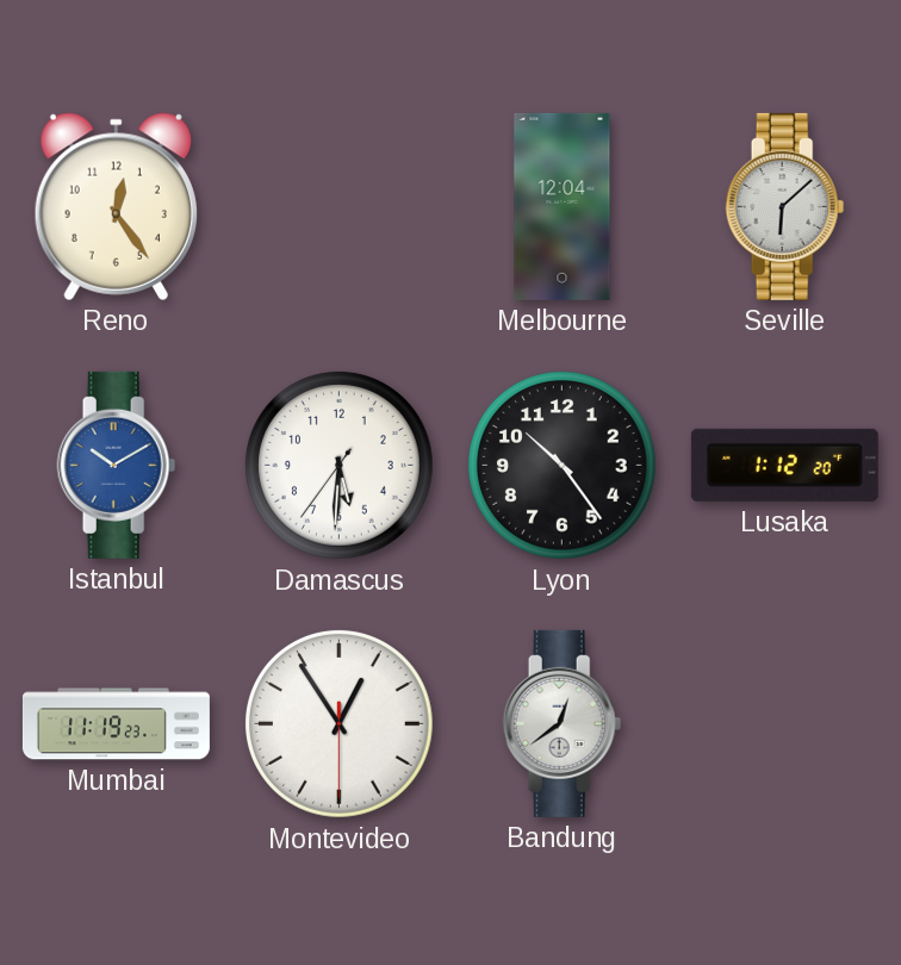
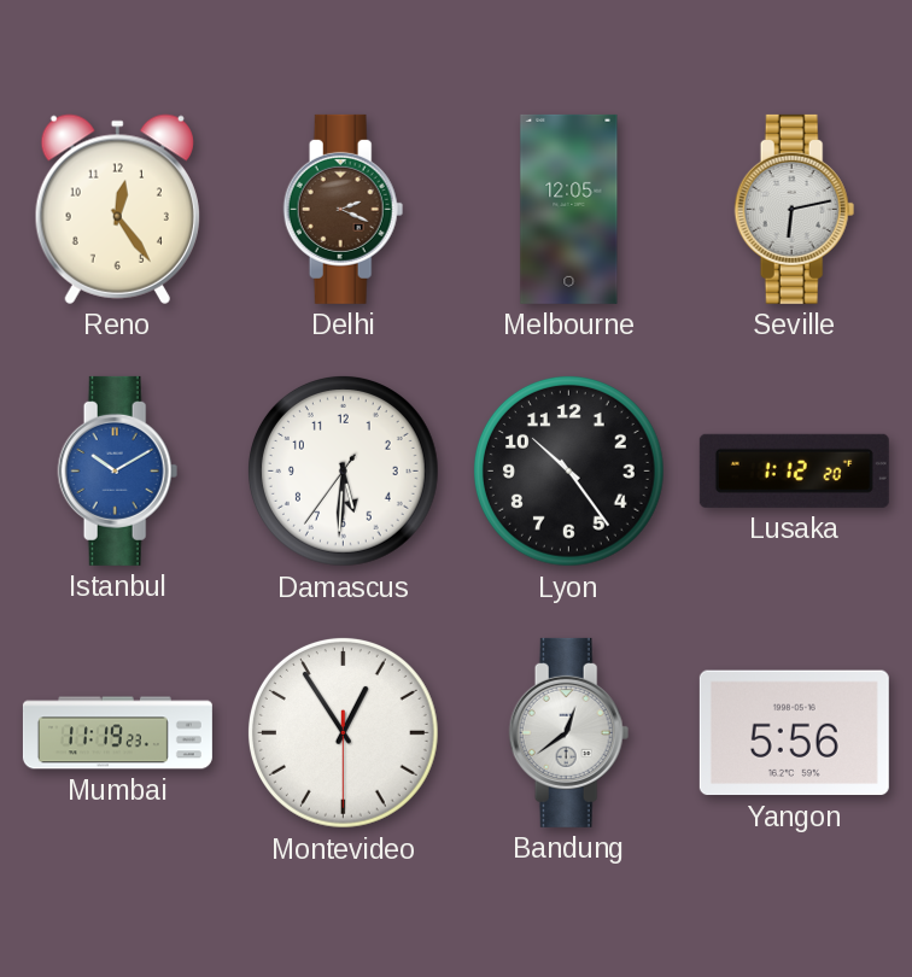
Delhi: none -> 2:19 (344, 209)
Melbourne: 12:04 -> 12:05 (569, 209)
Seville: 6:08 -> 6:13 (795, 209)
Yangon: none -> 5:56 (794, 733)
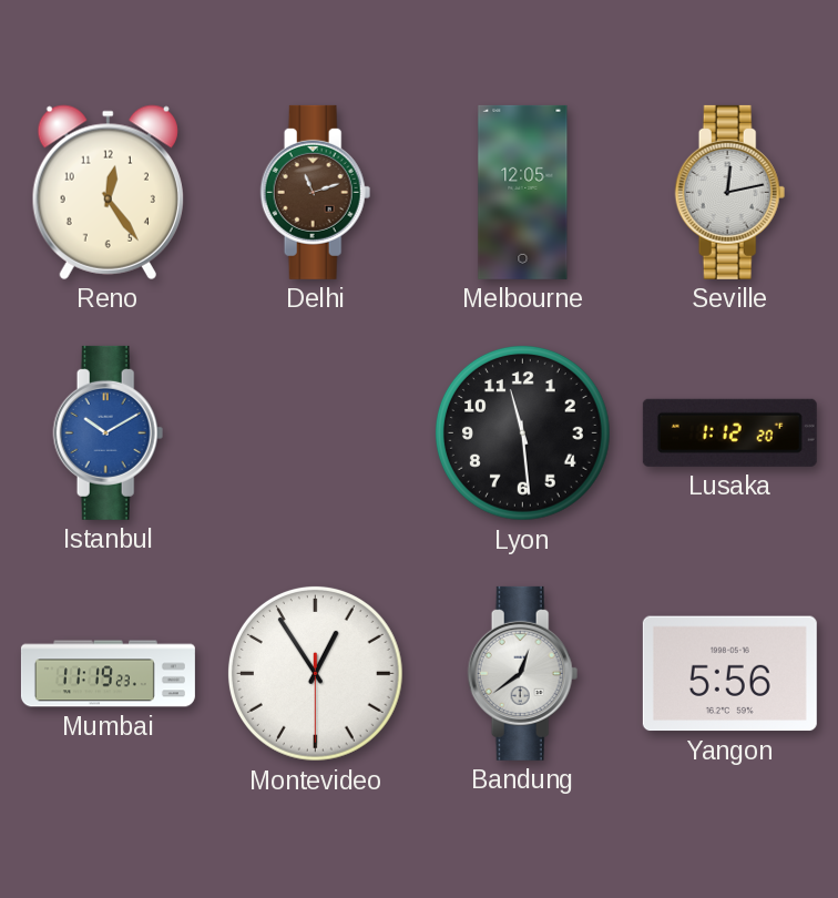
Delhi: 2:19 -> 11:12 (316, 192)
Seville: 6:13 -> 12:13 (730, 192)
Damascus: 5:30 -> none (344, 472)
Lyon: 10:24 -> 11:29 (523, 433)
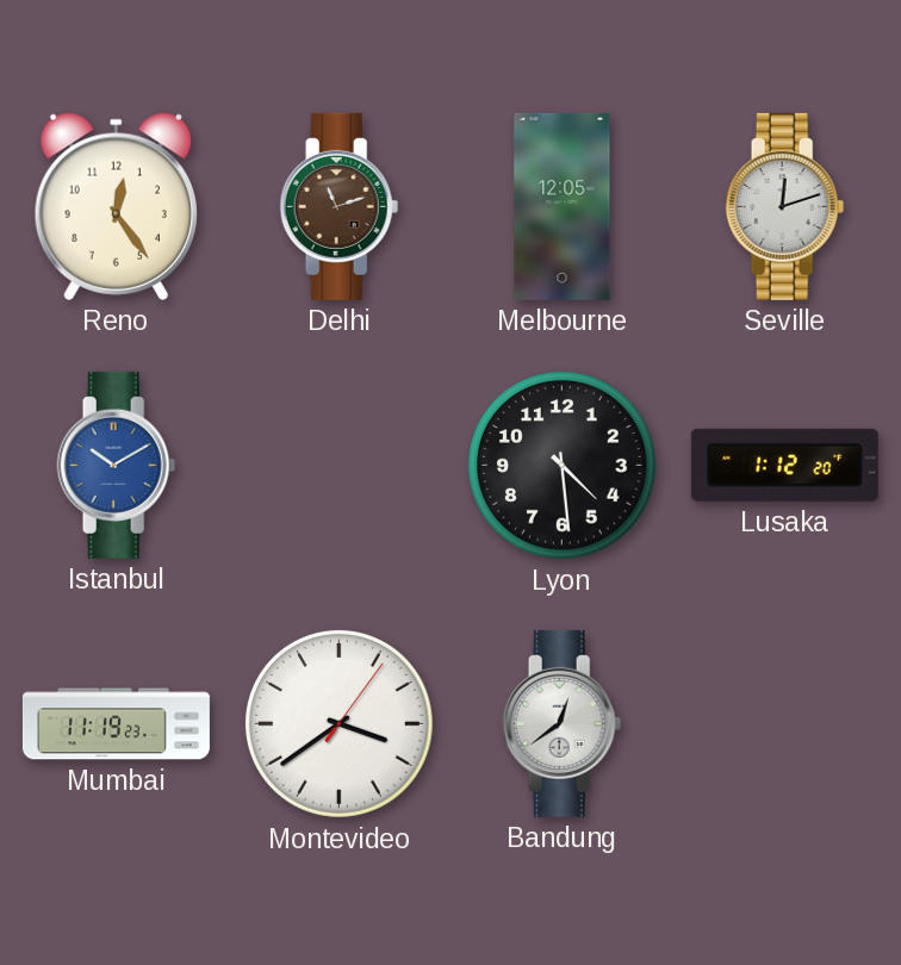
Seville: 12:13 -> 12:12 (785, 206)
Lyon: 11:29 -> 4:29 (563, 466)
Montevideo: 12:54 -> 3:39 (340, 724)
Yangon: 5:56 -> none (729, 674)
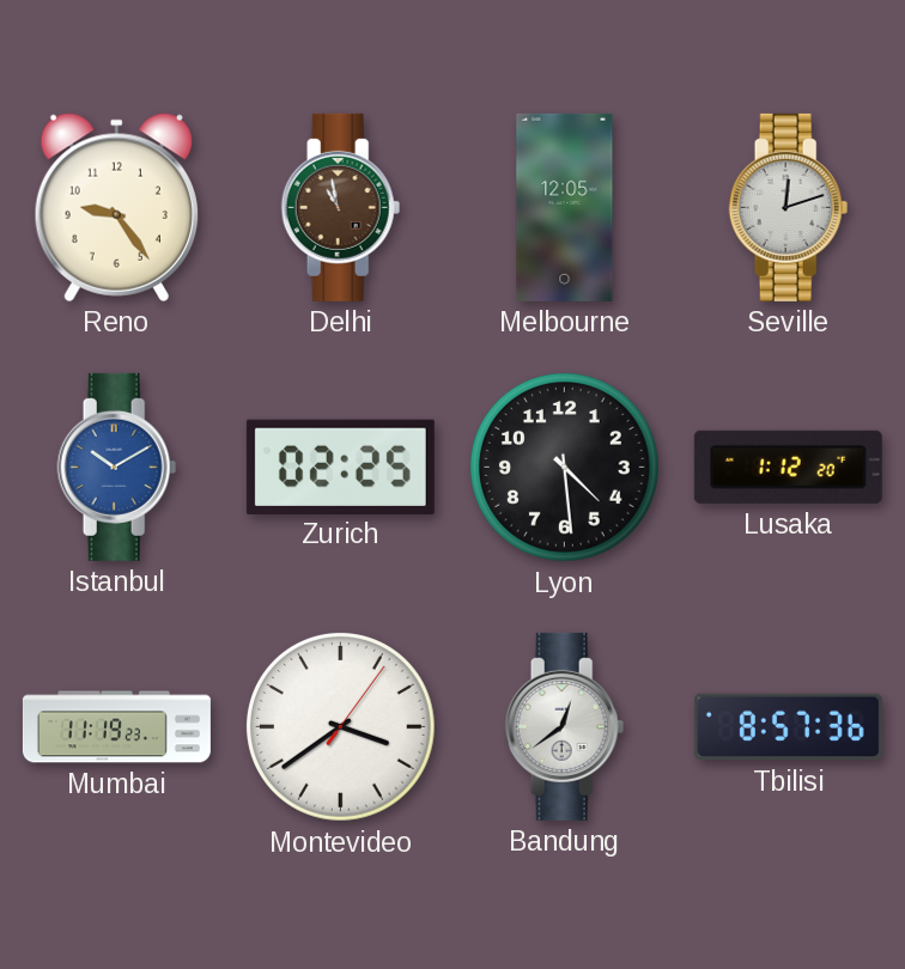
Reno: 12:24 -> 9:24 (116, 207)
Delhi: 11:12 -> 10:58 (341, 207)
Zurich: none -> 02:25 (340, 467)
Tbilisi: none -> 8:57 (788, 727)
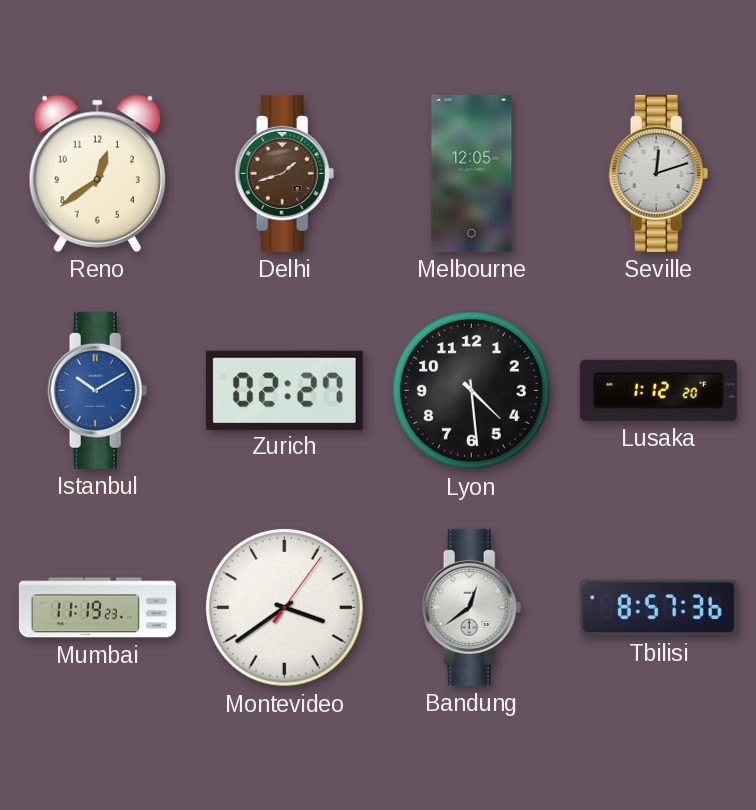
Reno: 9:24 -> 12:39 (97, 173)
Delhi: 10:58 -> 1:42 (285, 173)
Zurich: 02:25 -> 02:27 (284, 390)
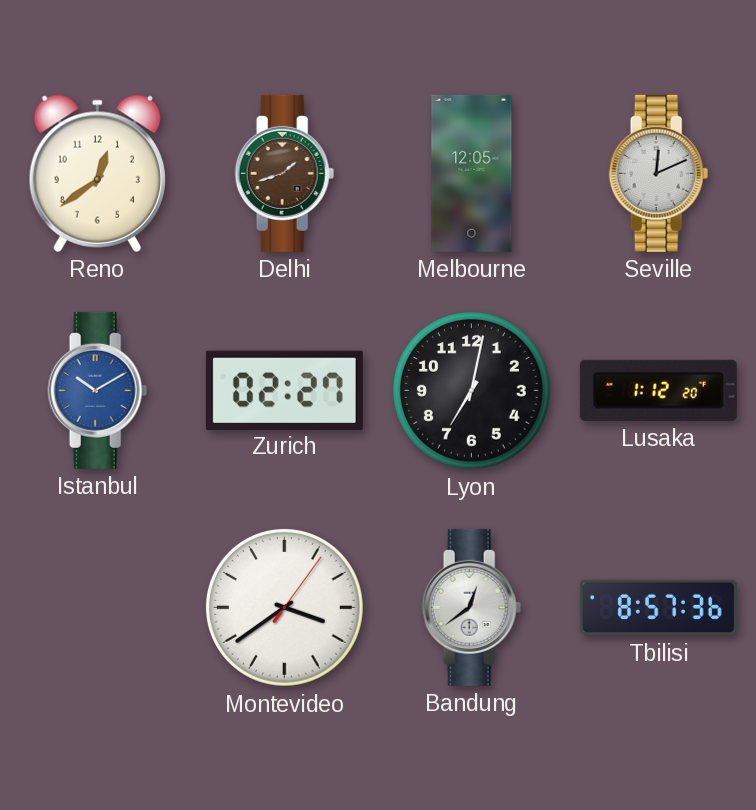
Seville: 12:12 -> 12:11 (659, 173)
Lyon: 4:29 -> 7:02 (472, 391)
Mumbai: 11:19 -> none (97, 608)
